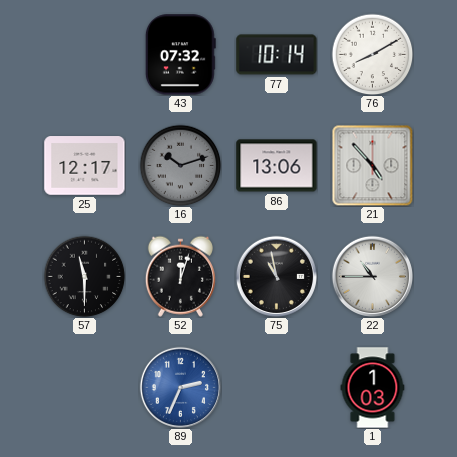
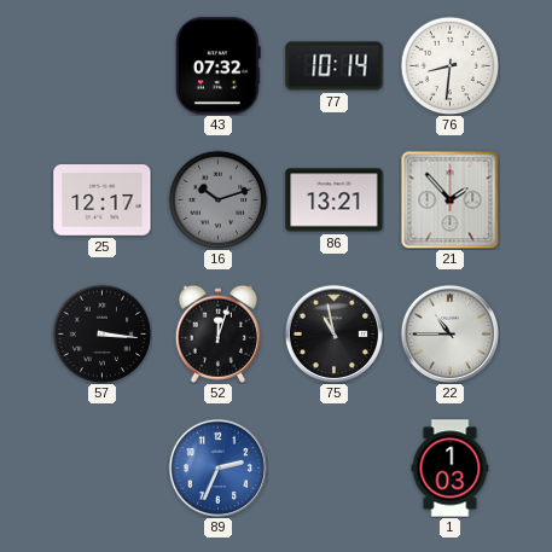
76: 8:10 -> 8:31 (449, 65)
86: 13:06 -> 13:21 (335, 201)
21: 4:53 -> 1:53 (449, 199)
57: 11:30 -> 3:16 (101, 333)
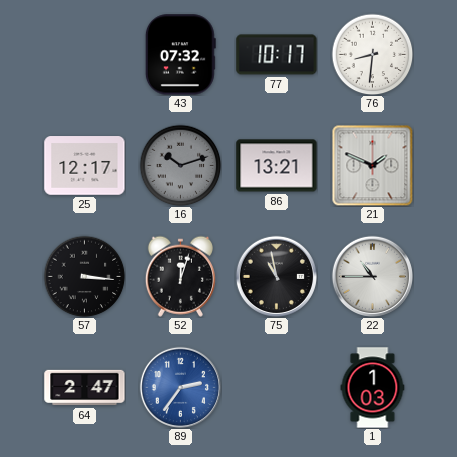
77: 10:14 -> 10:17 (277, 55)
21: 1:53 -> 1:49 (372, 165)
64: none -> 2:47 (85, 388)
89: 2:34 -> 2:36 (180, 387)
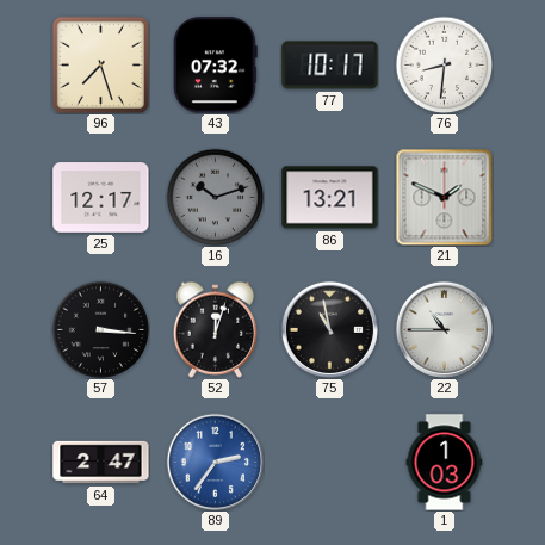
96: none -> 7:27 (100, 64)
